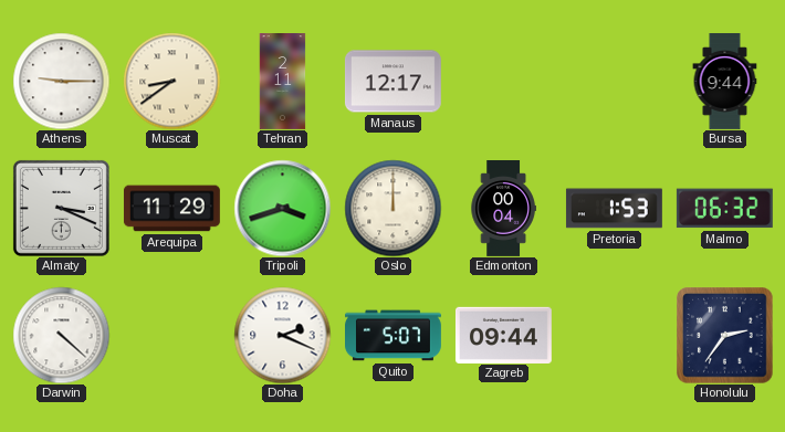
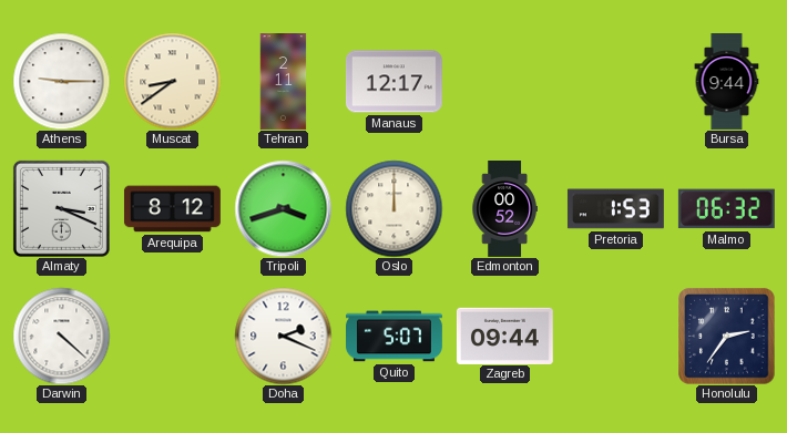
Arequipa: 11:29 -> 8:12 (172, 209)
Edmonton: 00:04 -> 00:52 (504, 209)
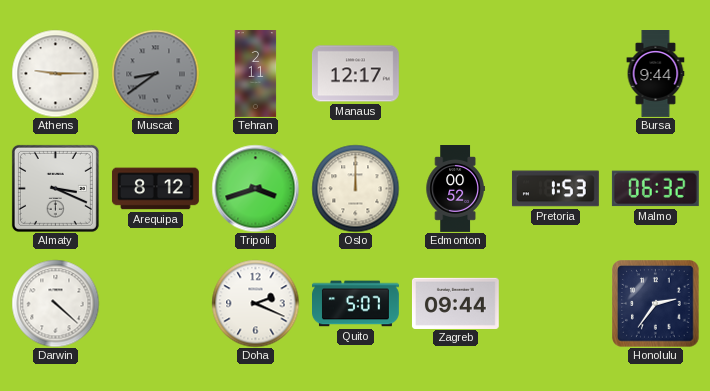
Muscat dial: cream -> grey (155, 73)
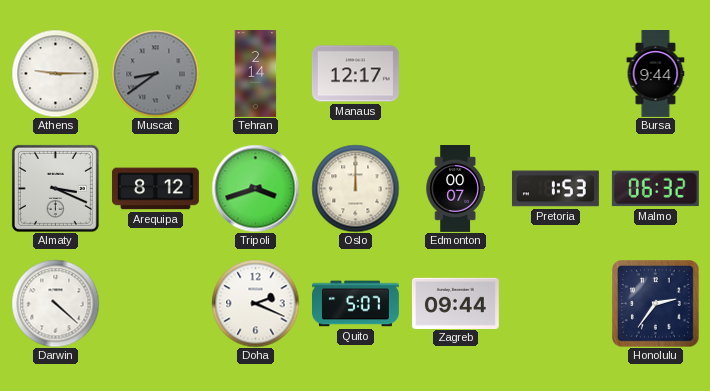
Tehran: 2:11 -> 2:14 (256, 74)
Edmonton: 00:52 -> 00:07 (455, 189)
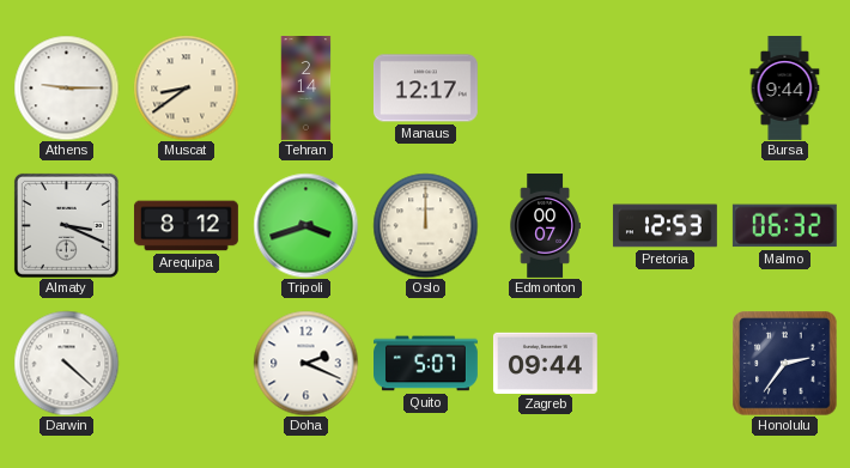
Muscat dial: grey -> cream (186, 87)
Pretoria: 1:53 -> 12:53 (664, 226)
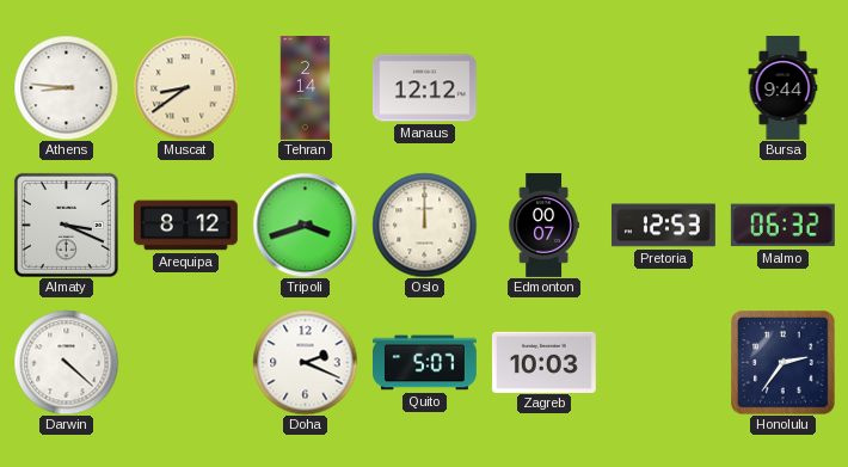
Athens: 9:15 -> 8:46 (66, 87)
Manaus: 12:17 -> 12:12 (424, 88)
Zagreb: 09:44 -> 10:03 (543, 362)
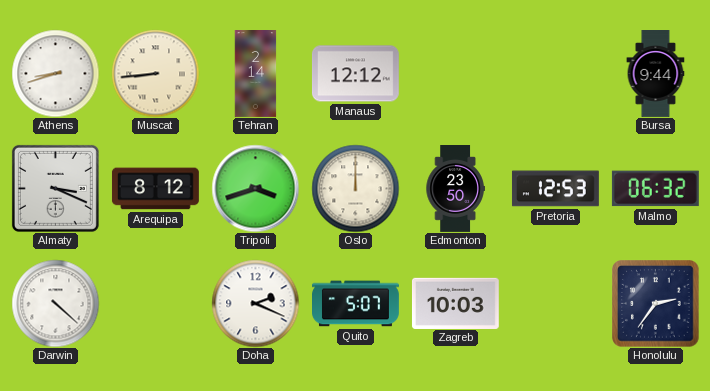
Athens: 8:46 -> 8:42 (55, 73)
Muscat: 8:39 -> 8:44 (155, 73)
Edmonton: 00:07 -> 23:50 (455, 189)
